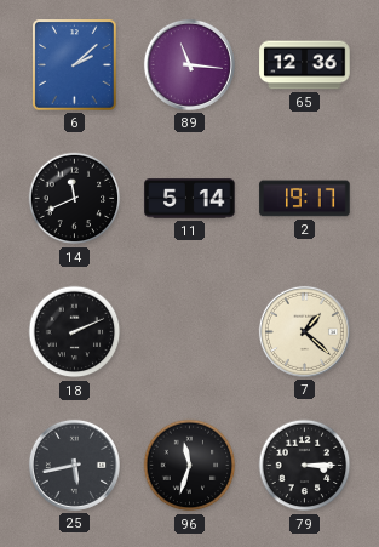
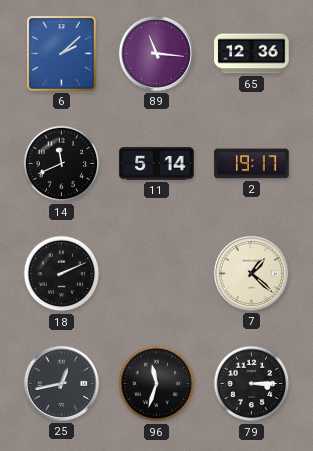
25: 5:43 -> 12:43 (61, 383)
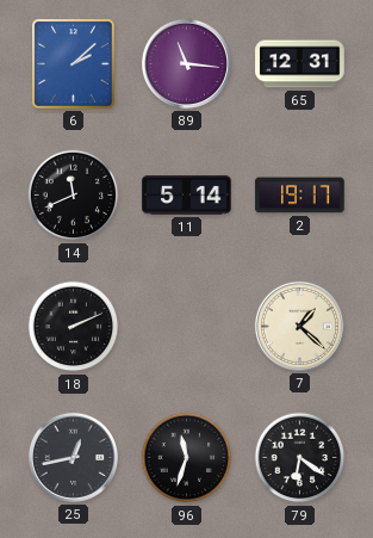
65: 12:36 -> 12:31 (300, 64)
79: 3:15 -> 6:21 (300, 458)
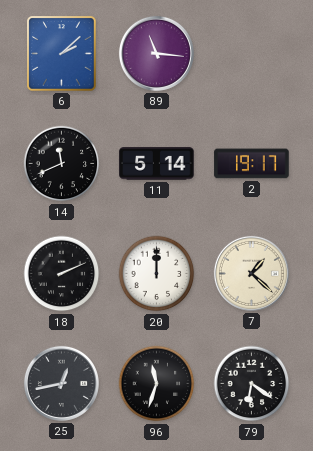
65: 12:31 -> none (300, 64)
20: none -> 12:00 (157, 274)
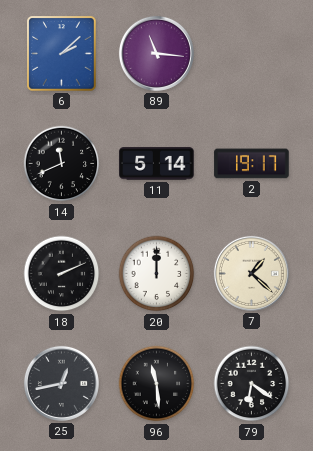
96: 11:33 -> 11:29 (157, 384)
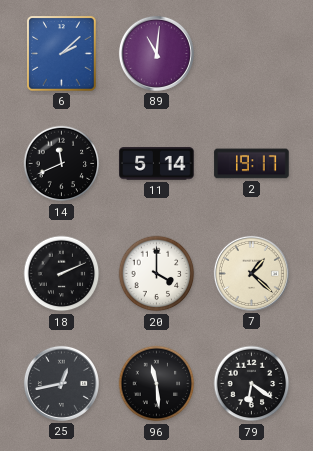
89: 11:16 -> 11:01 (156, 53)
20: 12:00 -> 4:00 (157, 274)
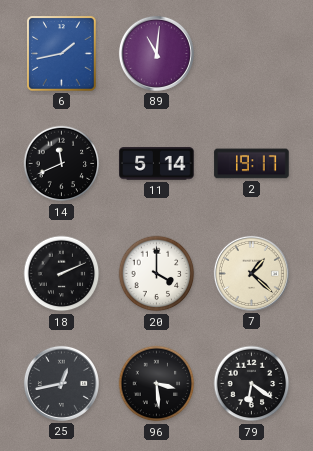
6: 2:08 -> 1:43 (62, 54)
96: 11:29 -> 3:29 (157, 384)
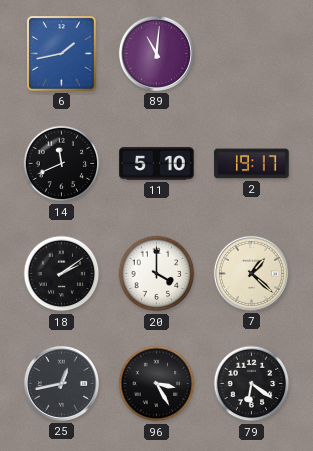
11: 5:14 -> 5:10 (157, 164)
18: 2:11 -> 2:09 (62, 274)
96: 3:29 -> 3:25 (157, 384)
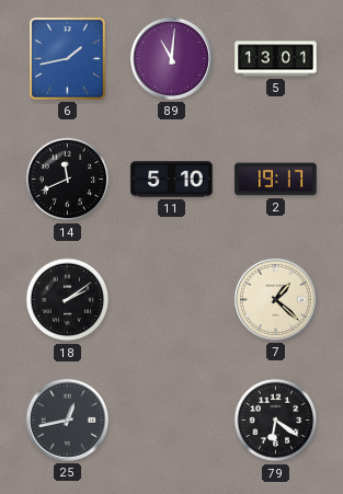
5: none -> 13:01 (276, 59)
20: 4:00 -> none (157, 274)
96: 3:25 -> none (157, 384)
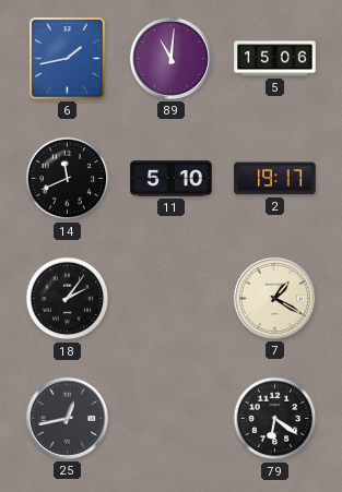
5: 13:01 -> 15:06 (275, 59)
18: 2:09 -> 2:06 (68, 299)
7: 1:22 -> 1:20 (274, 298)
